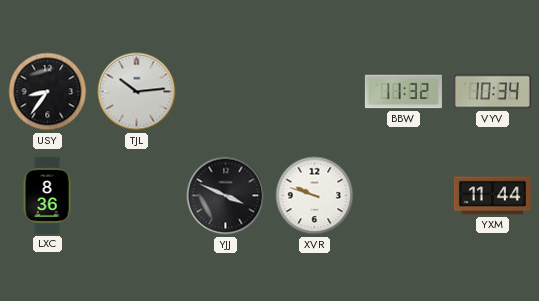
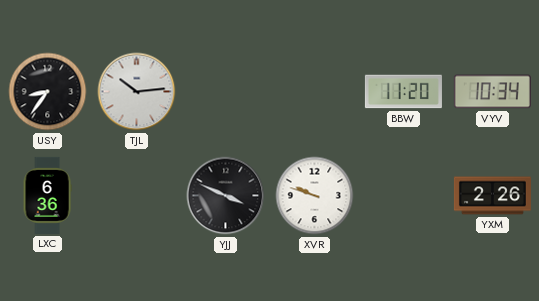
BBW: 11:32 -> 11:20 (403, 92)
LXC: 8:36 -> 6:36 (47, 195)
YXM: 11:44 -> 2:26 (492, 196)
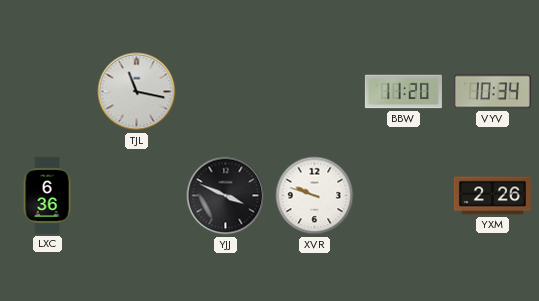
USY: 8:36 -> none (48, 92)
TJL: 10:14 -> 11:17 (137, 92)
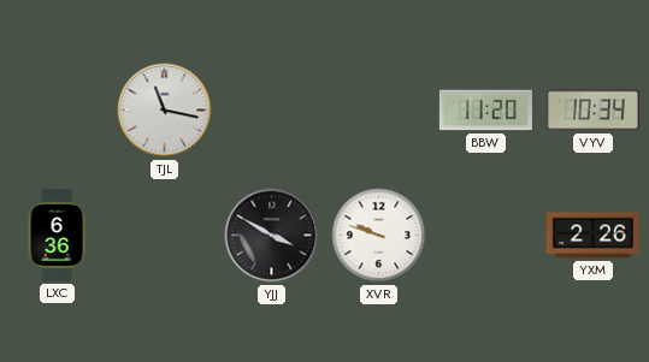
YJJ: 3:49 -> 3:50 (272, 236)
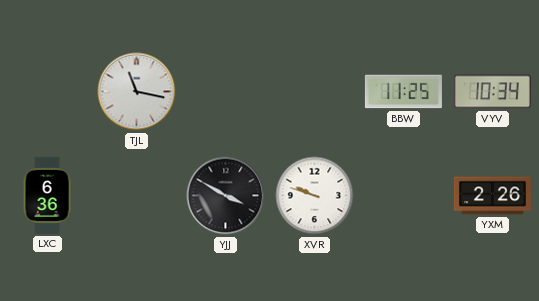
BBW: 11:20 -> 11:25 (403, 92)
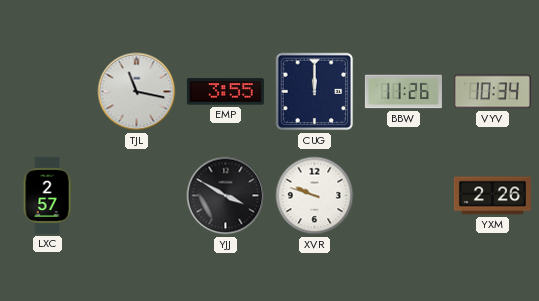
EMP: none -> 3:55 (225, 92)
CUG: none -> 12:00 (315, 92)
BBW: 11:25 -> 11:26 (403, 92)
LXC: 6:36 -> 2:57 (47, 195)
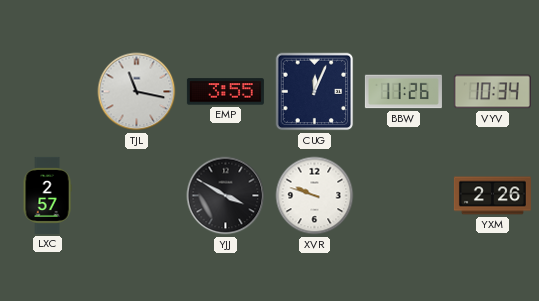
CUG: 12:00 -> 12:04 (315, 92)
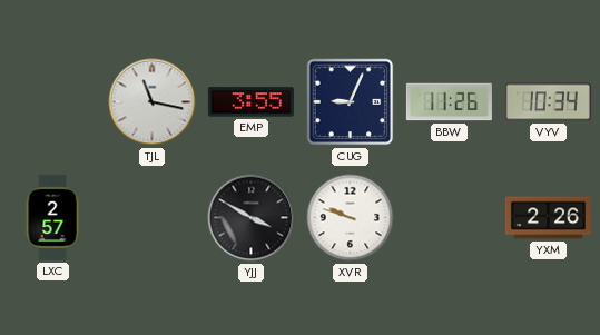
CUG: 12:04 -> 9:04 (351, 102)
